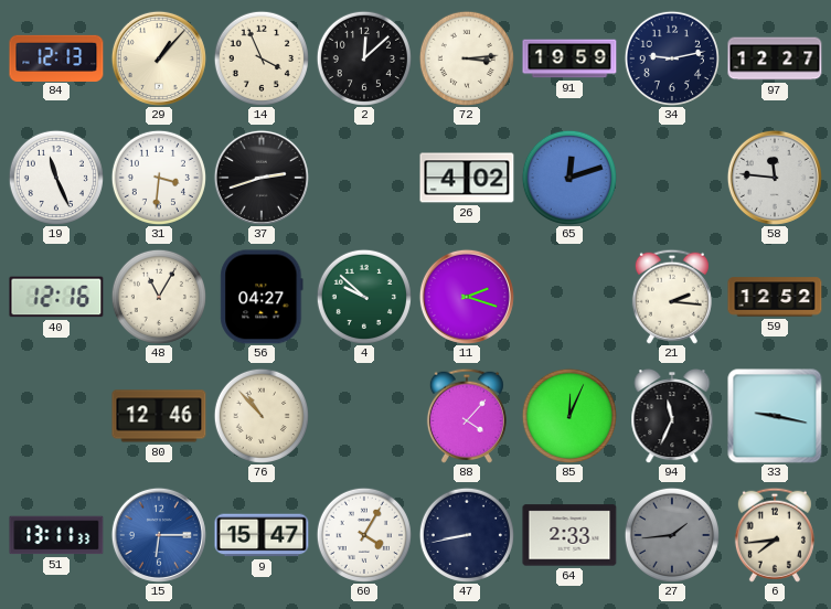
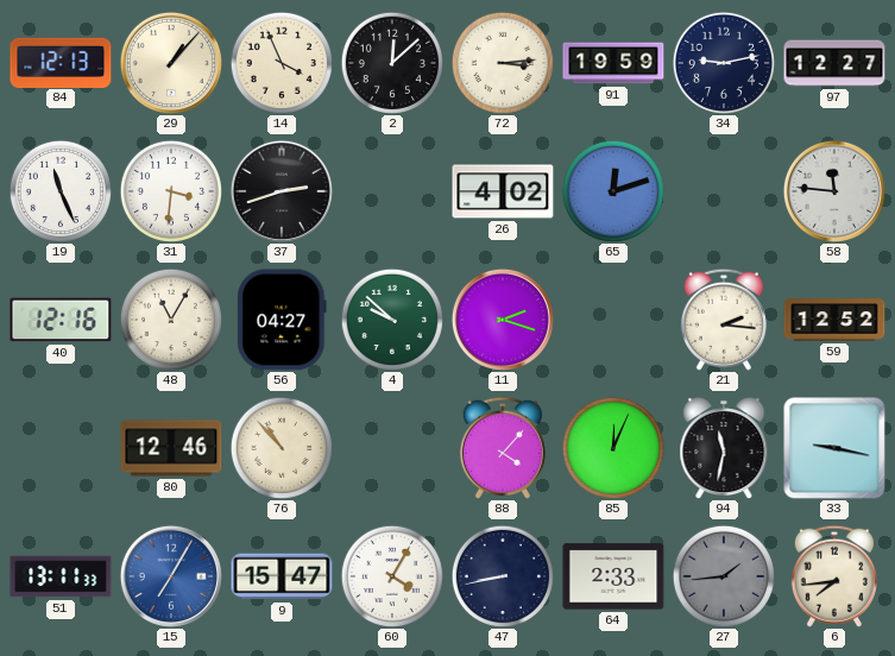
94: 11:34 -> 11:32 (724, 449)
15: 6:15 -> 7:05 (171, 576)
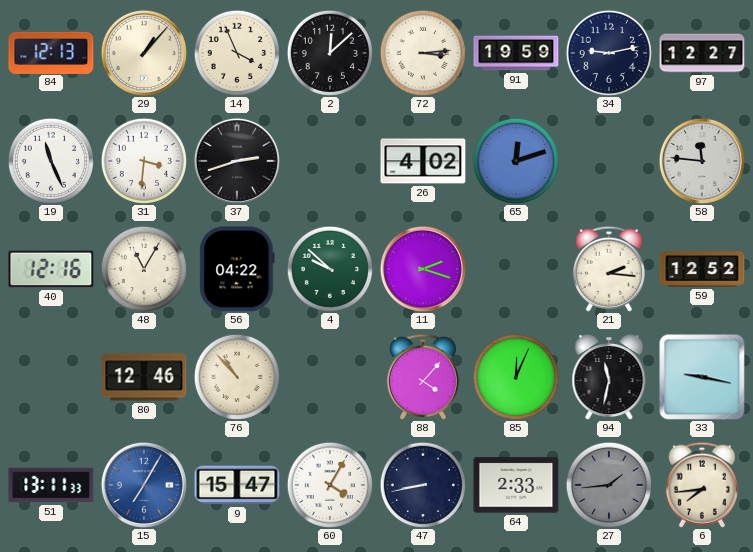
56: 04:27 -> 04:22 (237, 269)
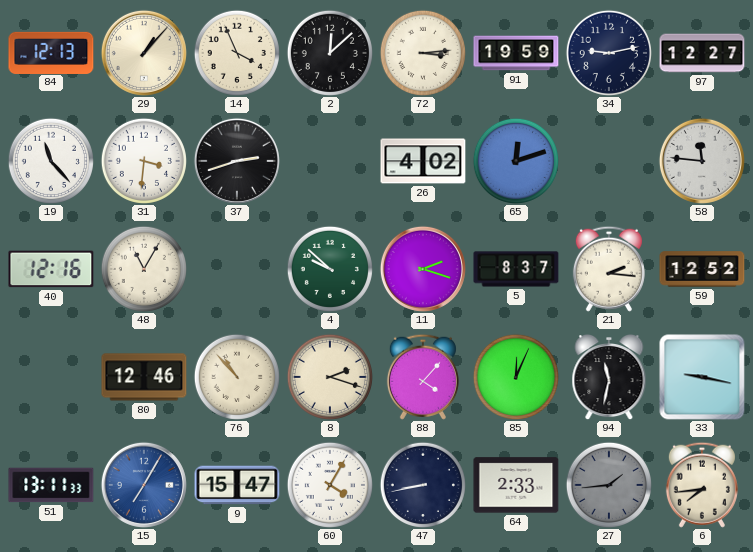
19: 11:26 -> 11:23 (51, 161)
56: 04:22 -> none (237, 269)
5: none -> 8:37 (516, 269)
8: none -> 2:18 (330, 377)
